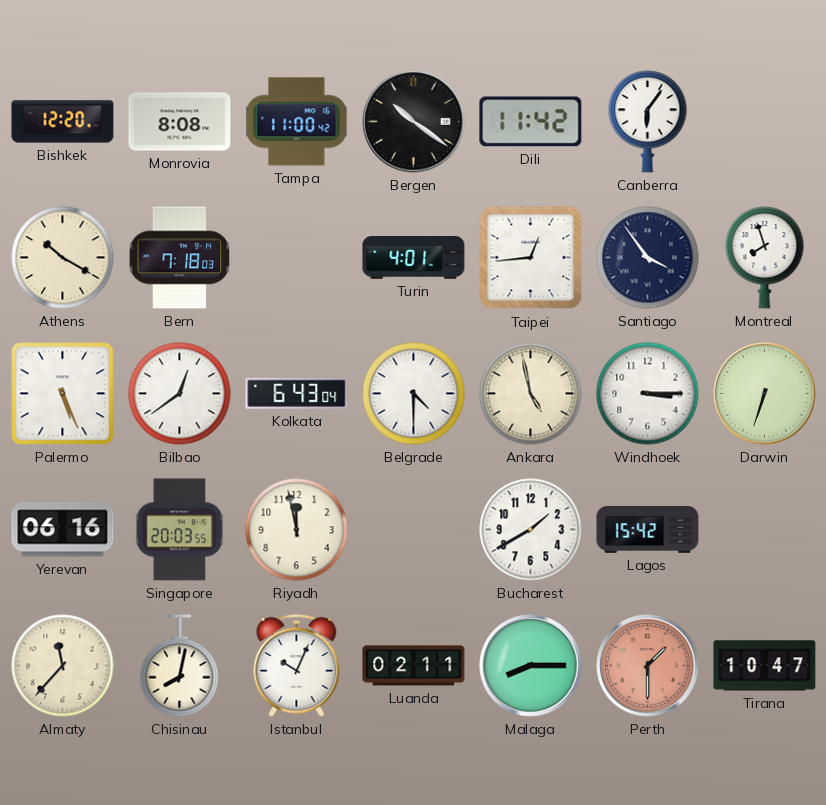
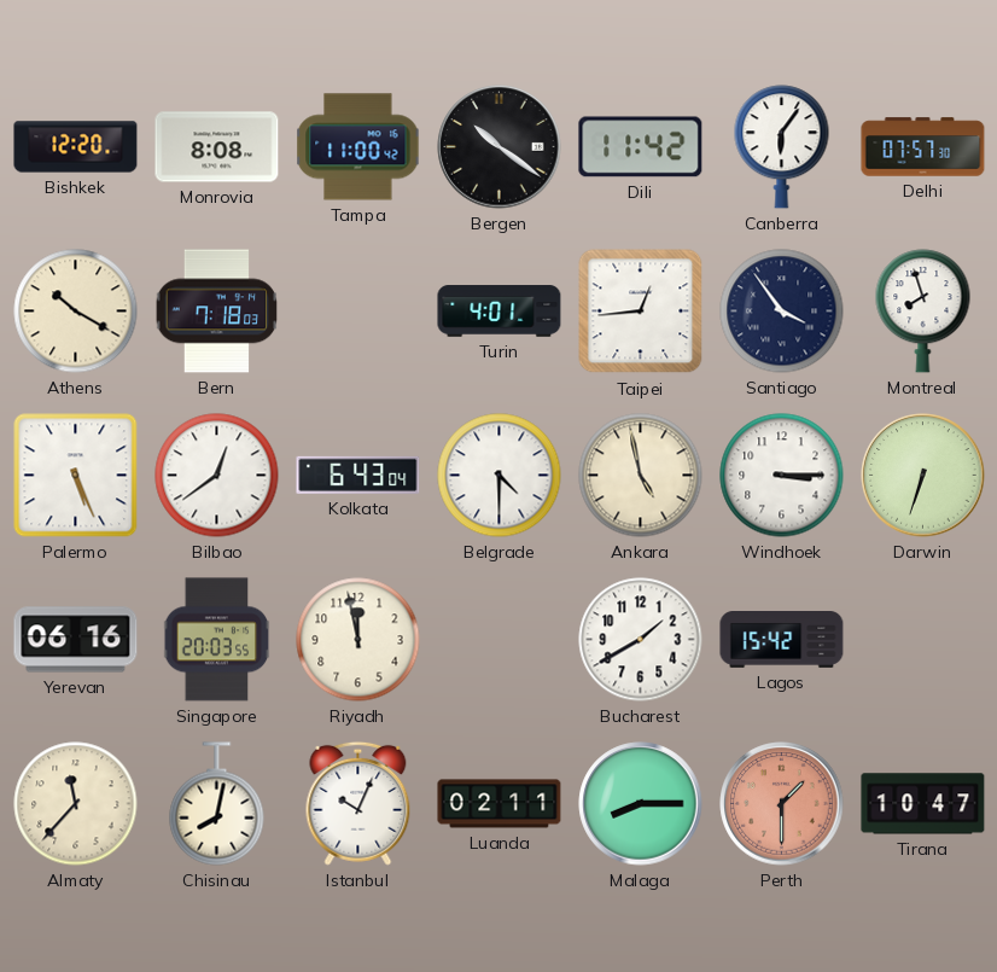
Delhi: none -> 07:57 (923, 147)
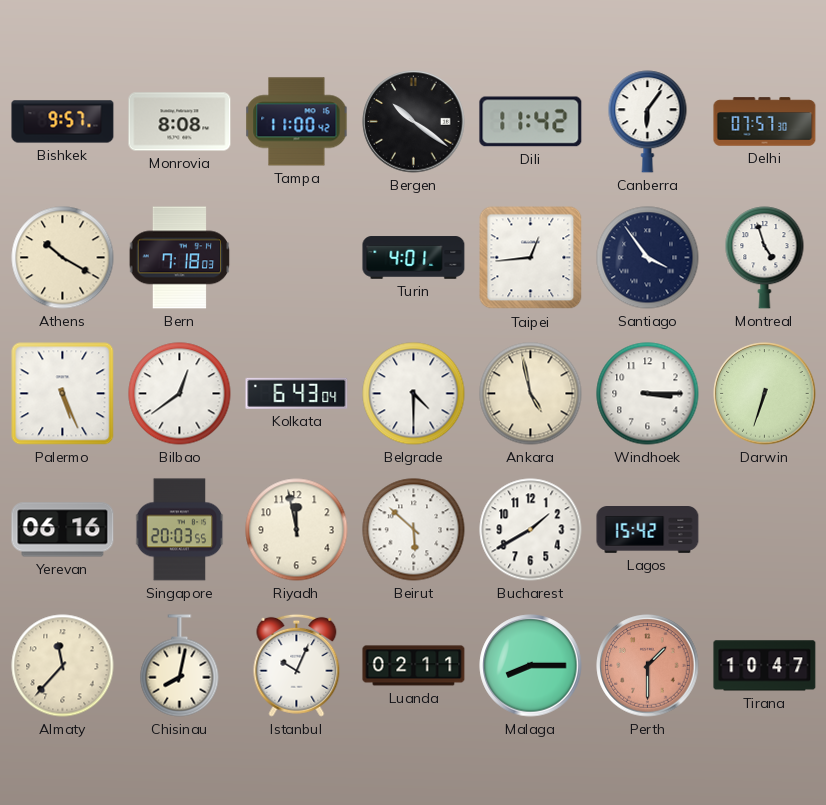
Bishkek: 12:20 -> 9:57 (63, 122)
Montreal: 7:57 -> 4:57 (765, 258)
Beirut: none -> 5:52 (414, 530)
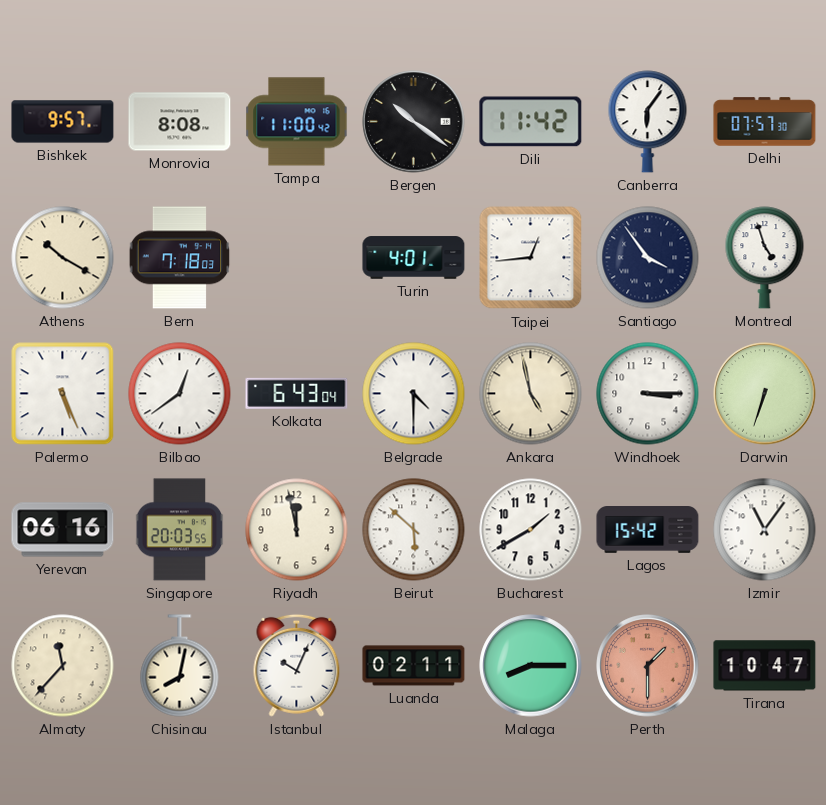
Izmir: none -> 11:06 (765, 530)
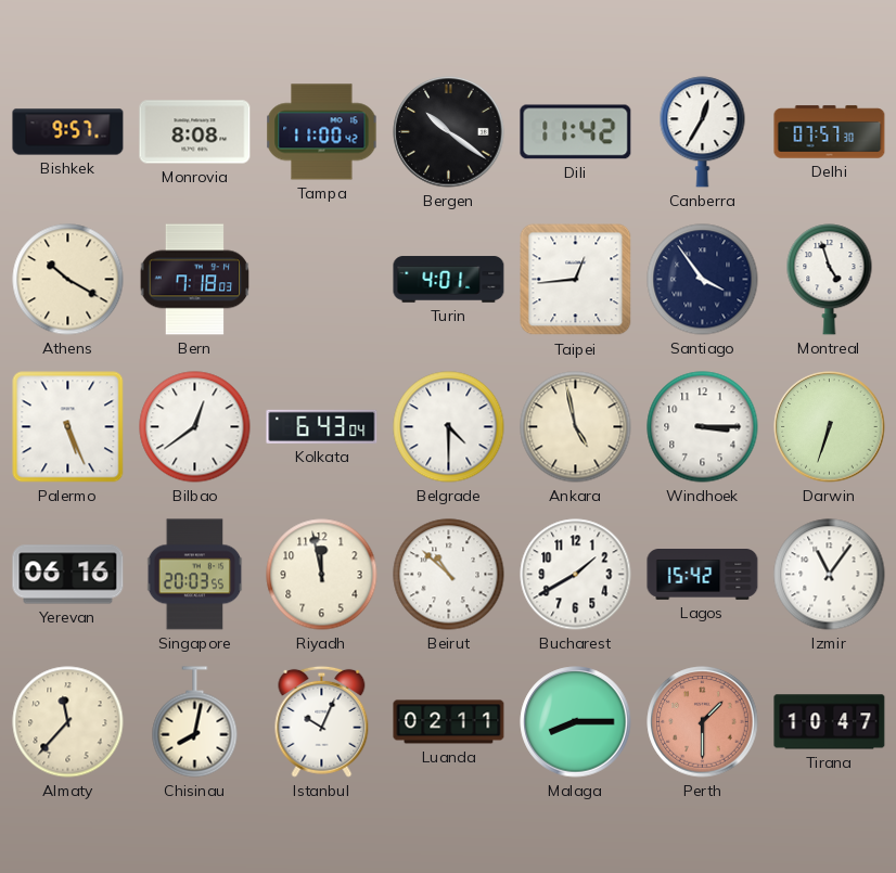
Canberra: 6:06 -> 12:35 (703, 132)
Beirut: 5:52 -> 10:52 (449, 575)
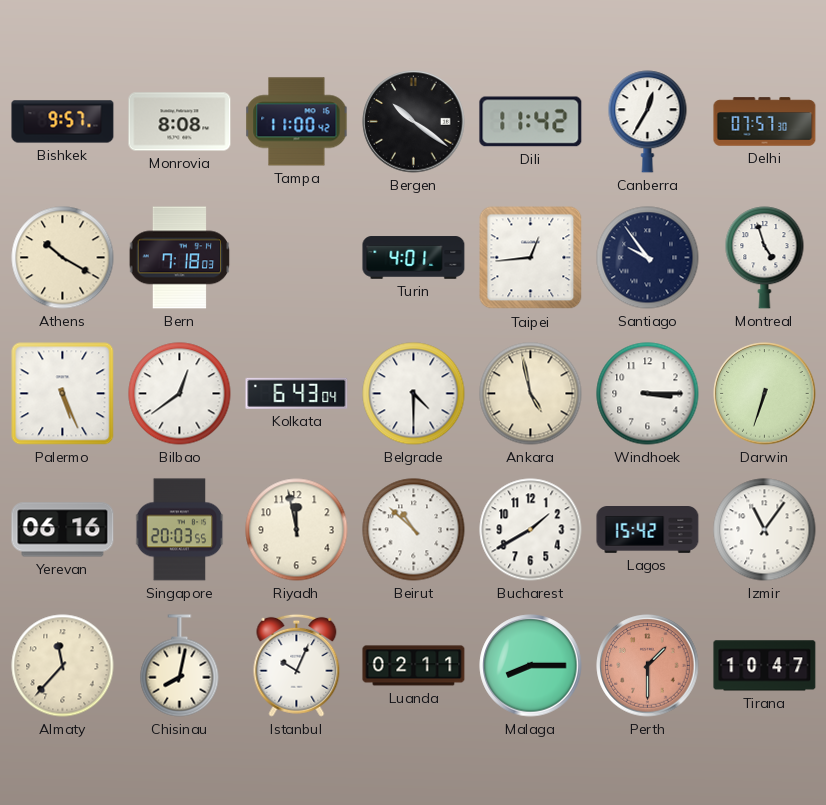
Santiago: 3:54 -> 9:54 (648, 258)
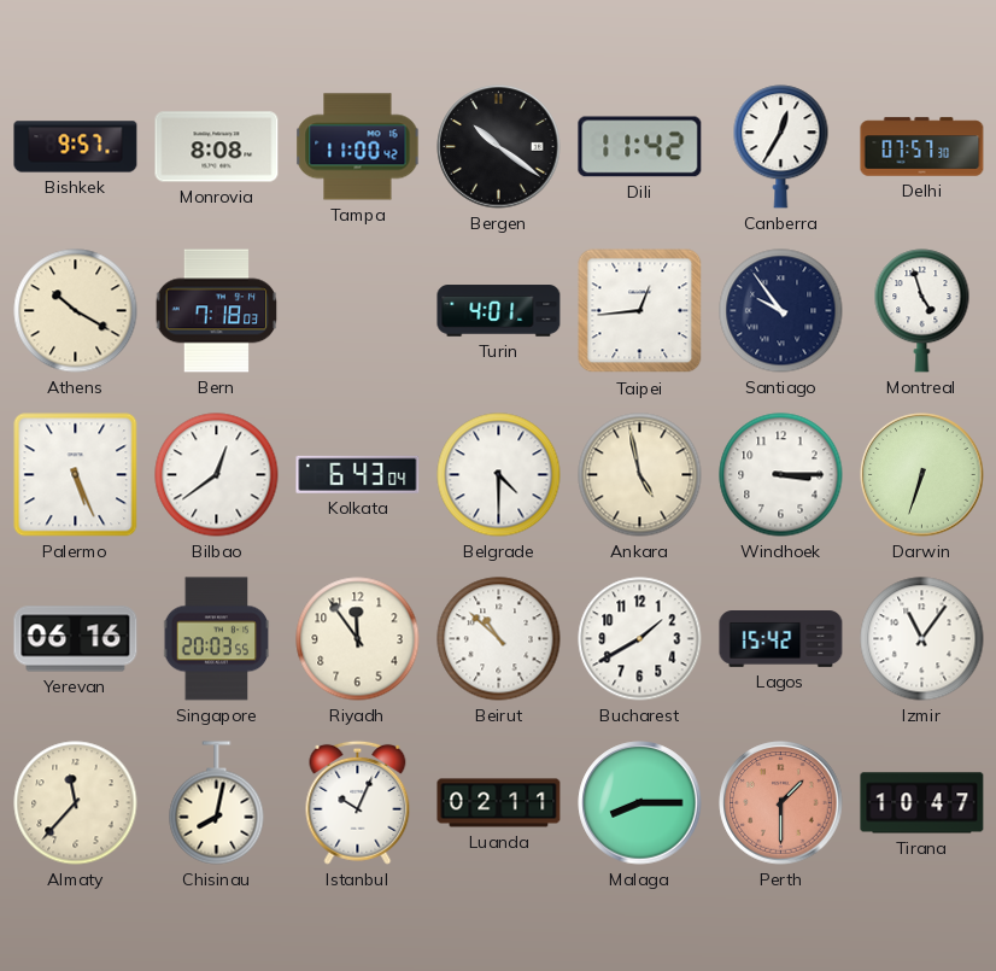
Riyadh: 11:58 -> 11:54 (358, 639)
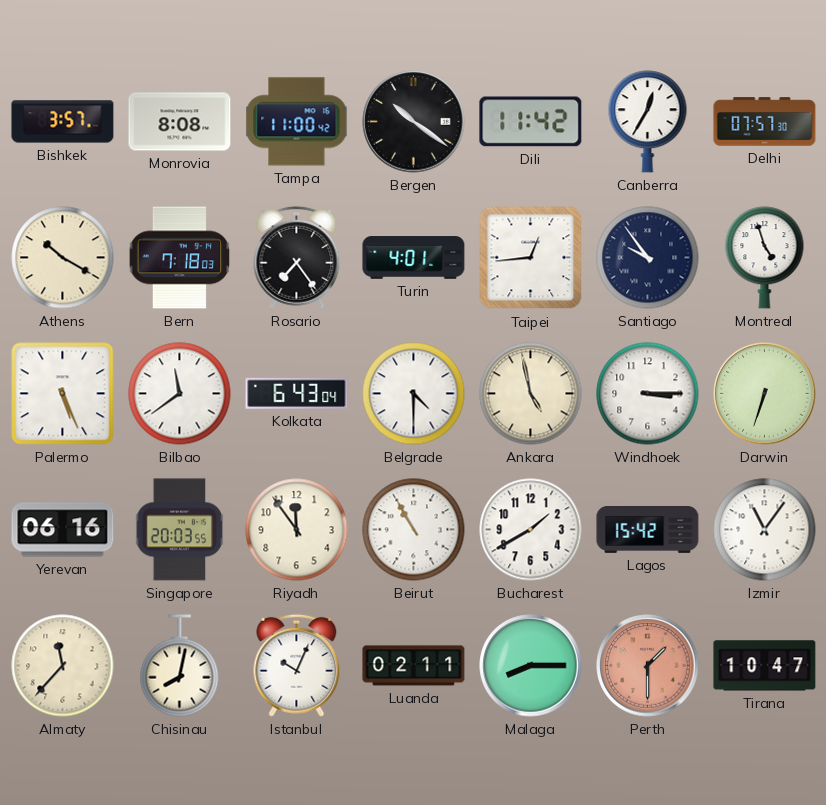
Bishkek: 9:57 -> 3:57 (63, 122)
Rosario: none -> 7:24 (297, 257)
Bilbao: 12:39 -> 11:39 (180, 394)
Beirut: 10:52 -> 10:55 (414, 530)
